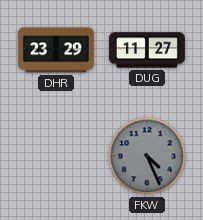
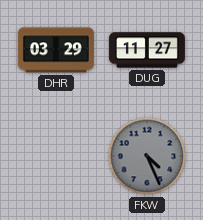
DHR: 23:29 -> 03:29 (56, 50)
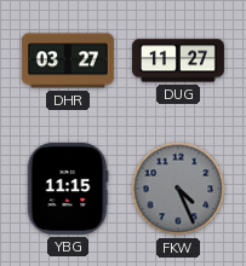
DHR: 03:29 -> 03:27 (68, 60)
YBG: none -> 11:15 (68, 189)
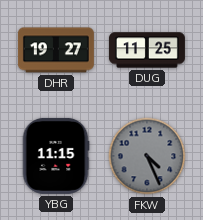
DHR: 03:27 -> 19:27 (56, 50)
DUG: 11:27 -> 11:25 (147, 50)
